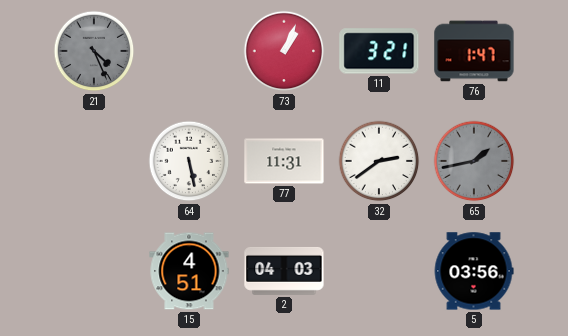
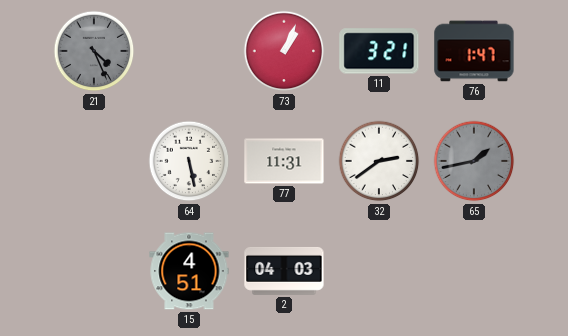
5: 03:56 -> none (474, 271)
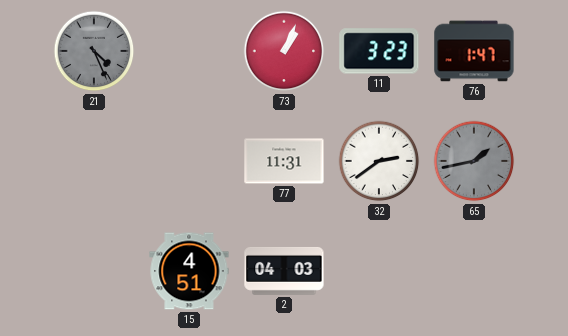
11: 3:21 -> 3:23 (379, 51)
64: 5:28 -> none (189, 161)
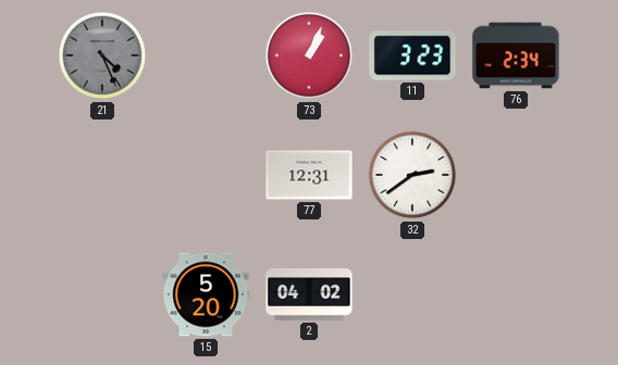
76: 1:47 -> 2:34 (516, 55)
77: 11:31 -> 12:31 (309, 175)
65: 1:43 -> none (474, 161)
15: 4:51 -> 5:20 (206, 294)
2: 04:03 -> 04:02 (309, 294)
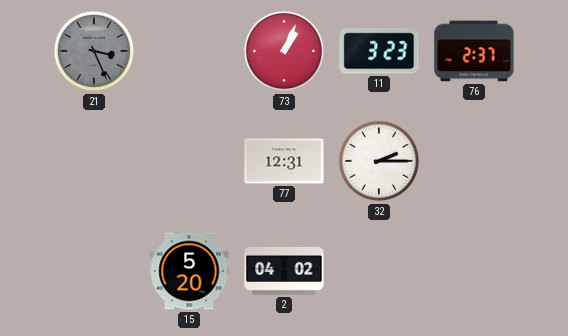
21: 4:26 -> 3:26 (94, 51)
76: 2:34 -> 2:37 (474, 51)
32: 2:39 -> 2:15 (379, 161)
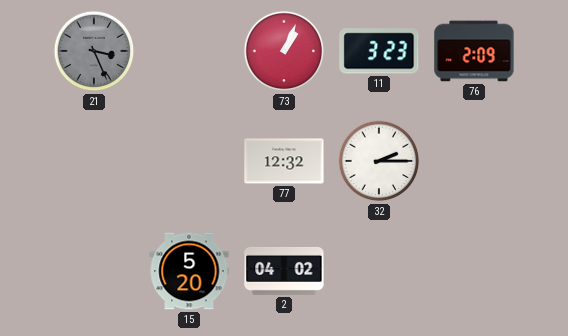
76: 2:37 -> 2:09 (474, 51)
77: 12:31 -> 12:32 (284, 161)
